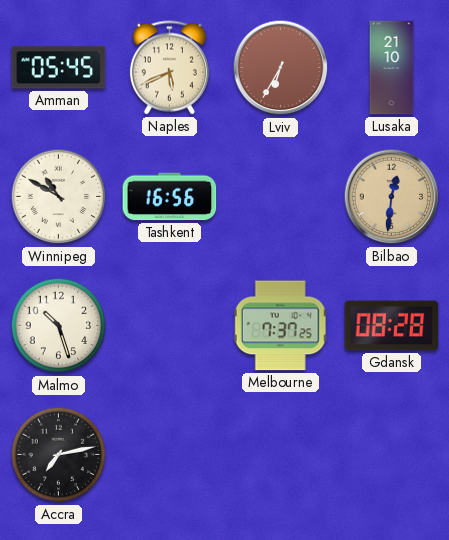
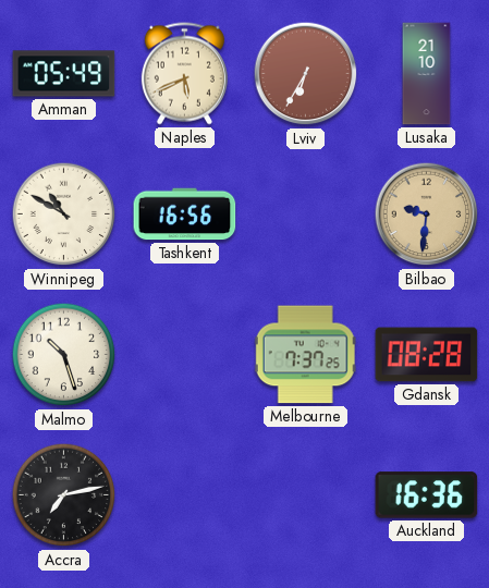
Amman: 05:45 -> 05:49 (64, 74)
Bilbao: 12:31 -> 9:31 (427, 215)
Auckland: none -> 16:36 (427, 495)
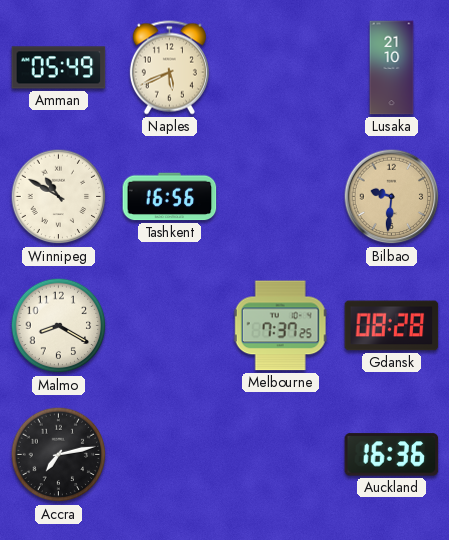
Lviv: 6:35 -> none (306, 74)
Malmo: 10:27 -> 8:20 (59, 326)
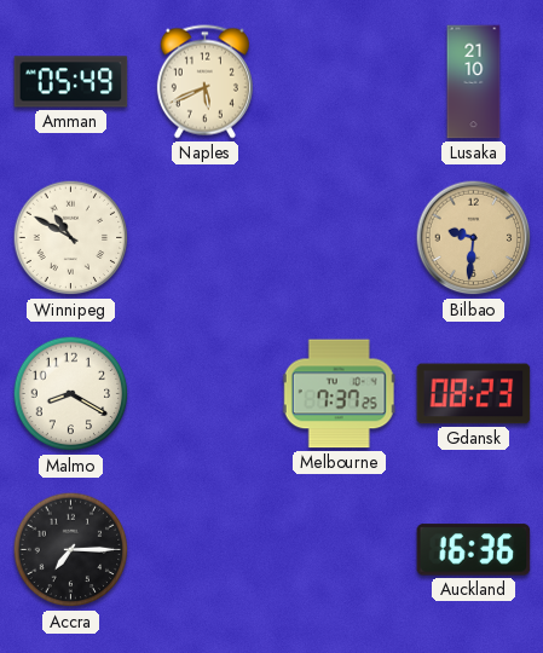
Tashkent: 16:56 -> none (170, 197)
Gdansk: 08:28 -> 08:23 (474, 394)
Accra: 7:13 -> 7:15 (71, 550)
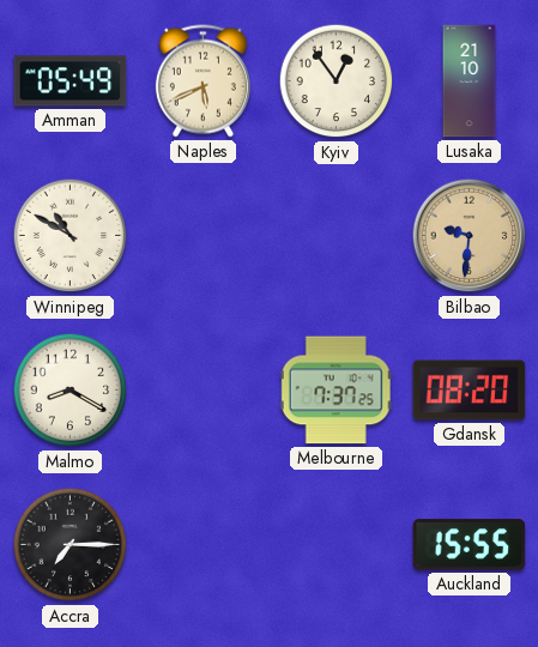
Kyiv: none -> 12:54 (337, 81)
Gdansk: 08:23 -> 08:20 (470, 391)
Auckland: 16:36 -> 15:55 (470, 545)
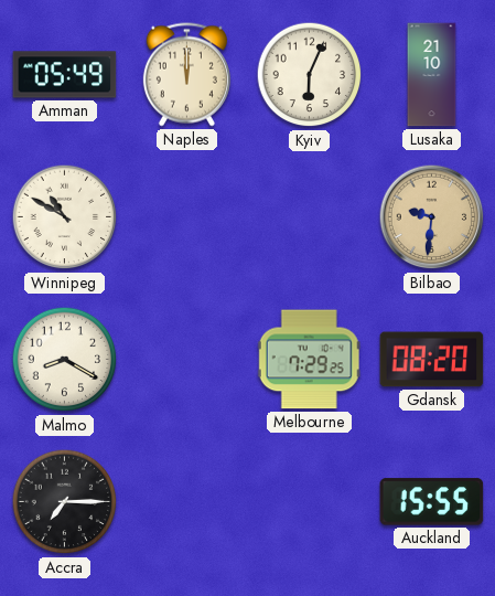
Naples: 5:41 -> 12:00 (186, 75)
Kyiv: 12:54 -> 6:04 (310, 75)
Melbourne: 7:37 -> 7:29 (309, 360)
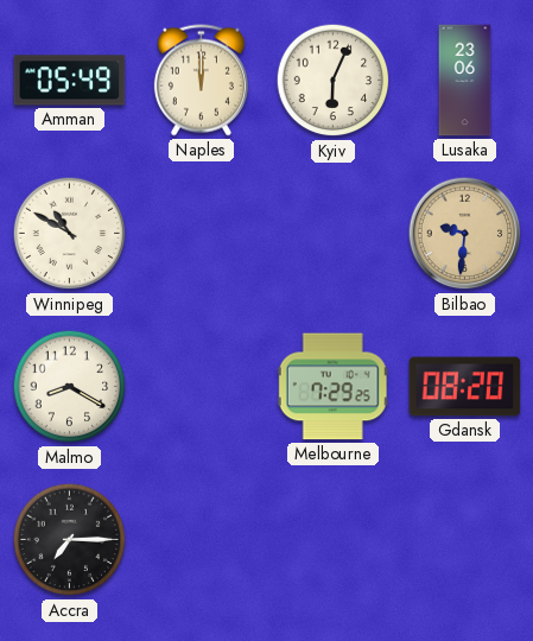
Lusaka: 21:10 -> 23:06 (465, 81)
Auckland: 15:55 -> none (432, 502)
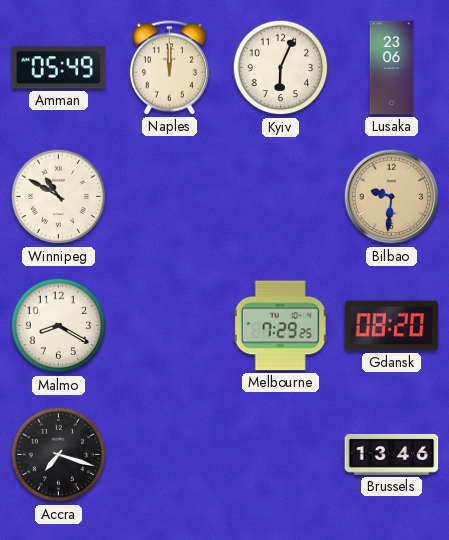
Accra: 7:15 -> 7:18 (59, 455)
Brussels: none -> 13:46 (392, 455)
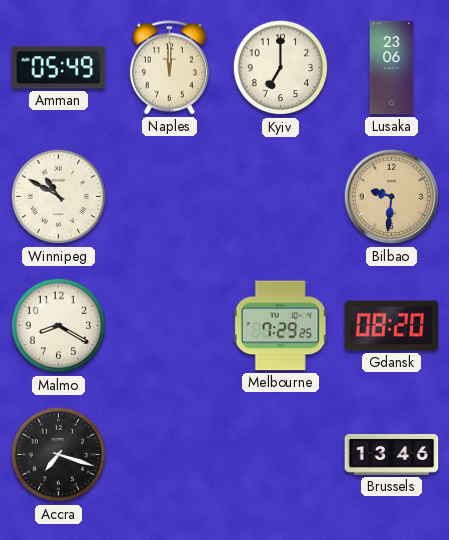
Kyiv: 6:04 -> 7:00 (281, 68)
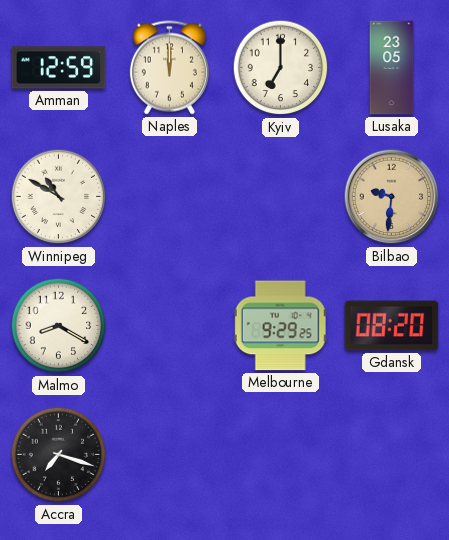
Amman: 05:49 -> 12:59 (59, 68)
Lusaka: 23:06 -> 23:05 (392, 68)
Melbourne: 7:29 -> 9:29 (280, 326)
Brussels: 13:46 -> none (392, 455)
